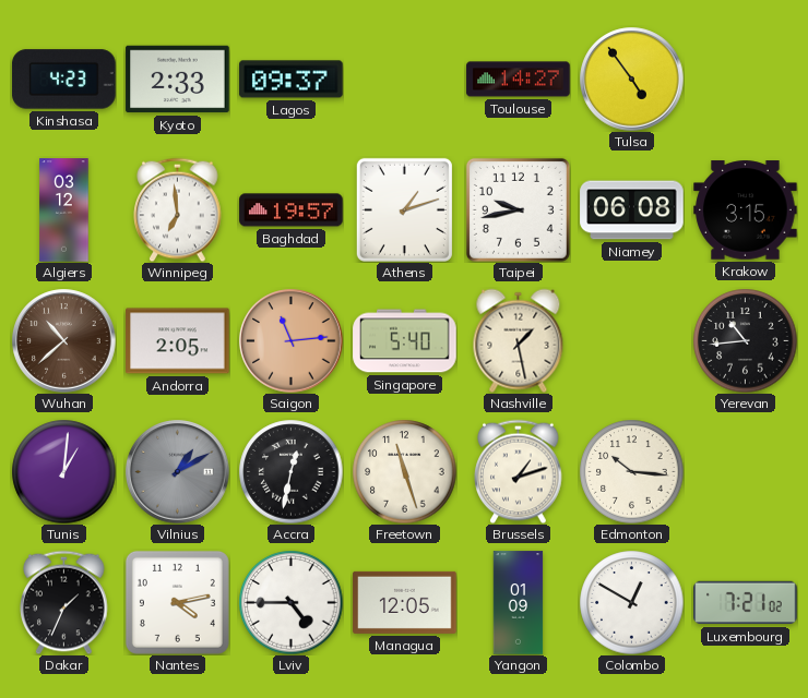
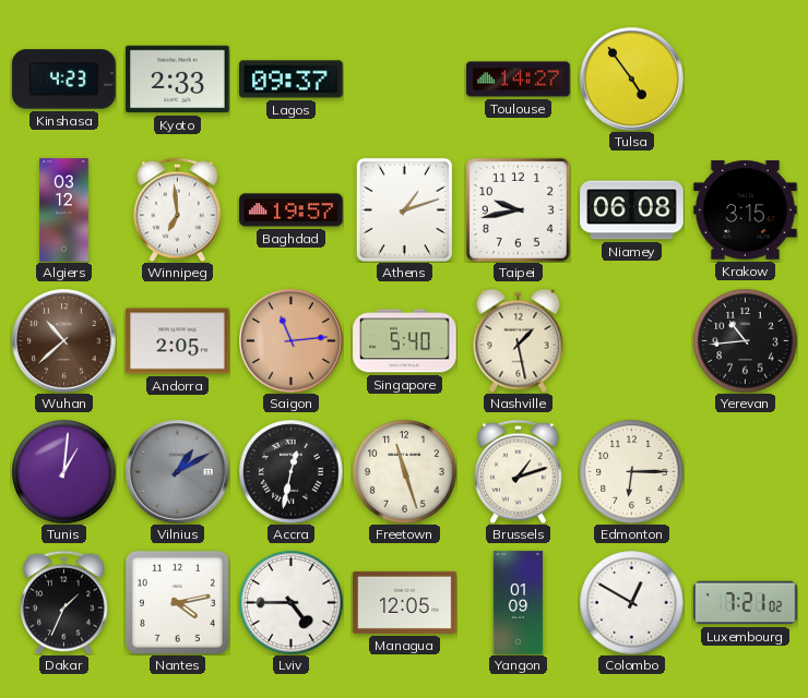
Edmonton: 10:16 -> 6:15 (631, 471)
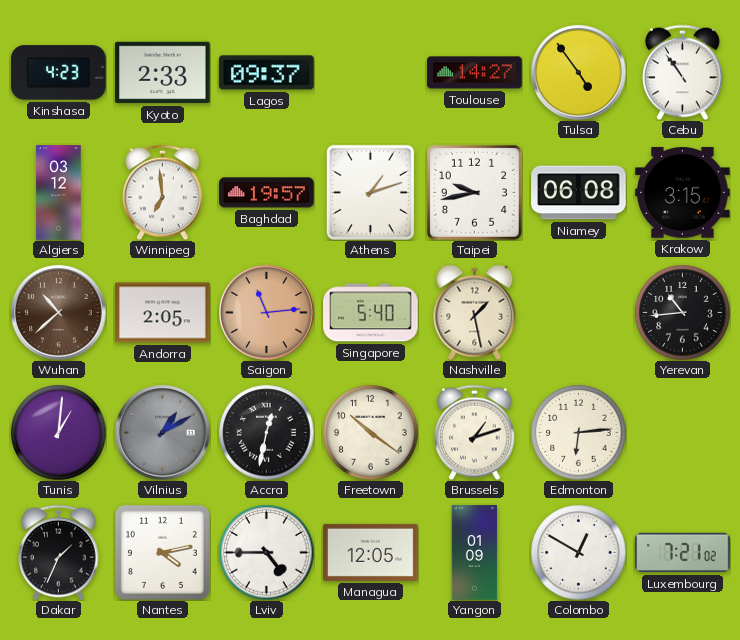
Cebu: none -> 10:54 (683, 72)
Freetown: 11:27 -> 10:21 (370, 432)
Edmonton: 6:15 -> 6:14 (578, 432)
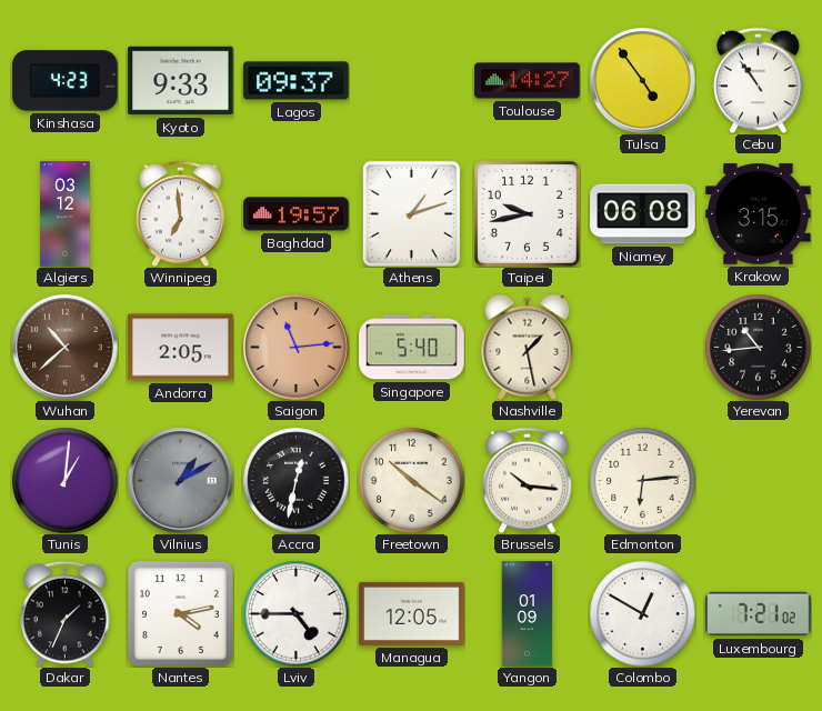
Kyoto: 2:33 -> 9:33 (181, 81)
Brussels: 1:12 -> 10:16 (528, 480)
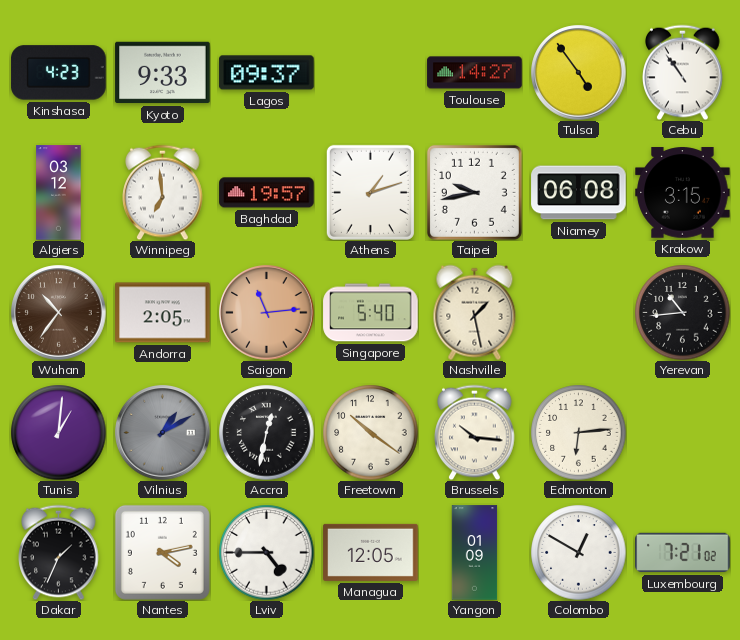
Wuhan: 10:38 -> 10:36 (59, 313)
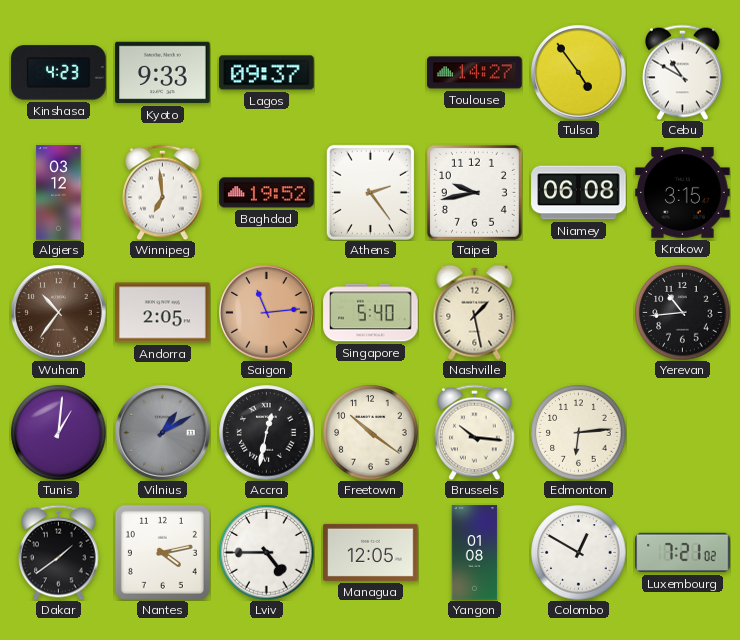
Cebu: 10:54 -> 10:50 (683, 72)
Baghdad: 19:57 -> 19:52 (267, 193)
Athens: 1:12 -> 2:24 (370, 192)
Dakar: 1:34 -> 1:39 (59, 552)
Yangon: 01:09 -> 01:08 (475, 553)
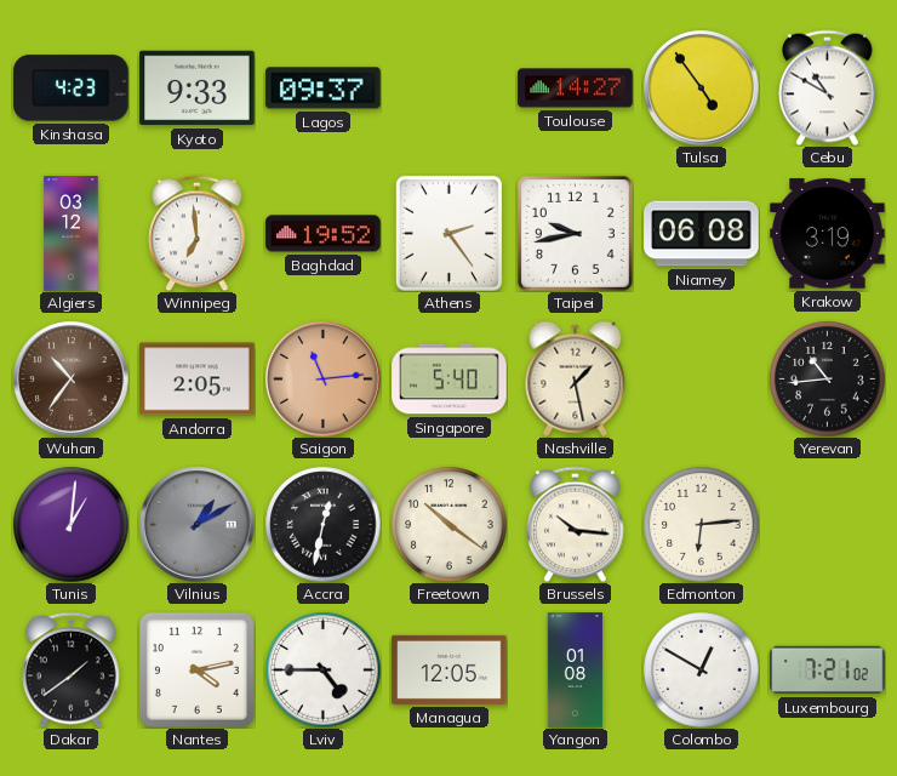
Krakow: 3:15 -> 3:19 (828, 234)
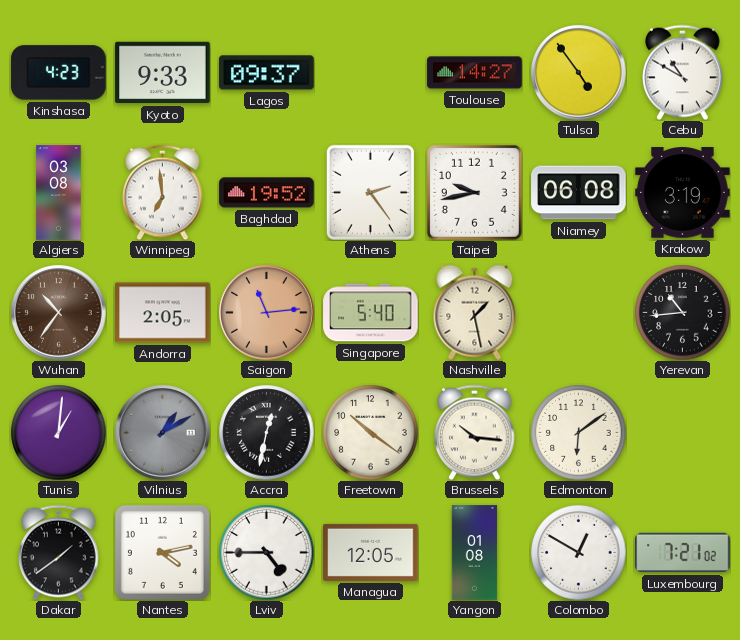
Algiers: 03:12 -> 03:08 (59, 193)
Edmonton: 6:14 -> 6:09 (578, 432)
